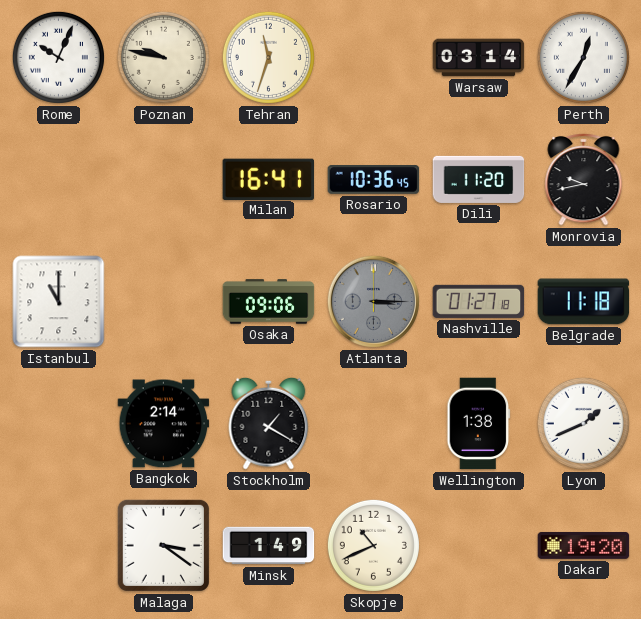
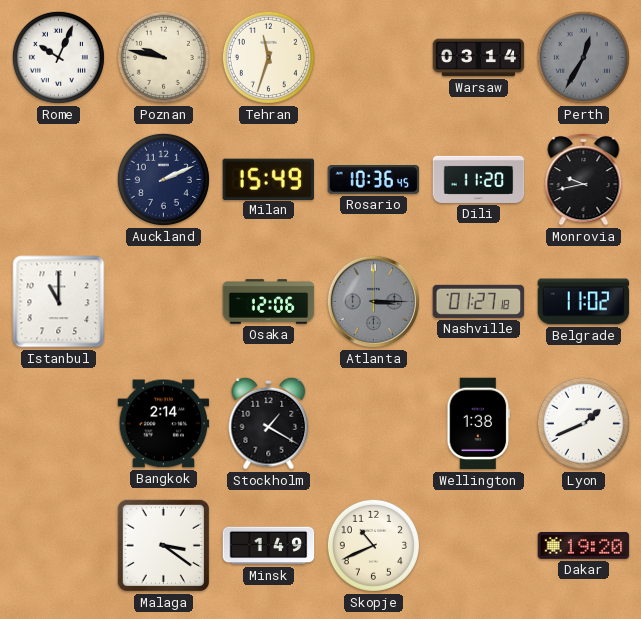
Perth dial: white -> grey (583, 57)
Auckland: none -> 2:11 (163, 179)
Milan: 16:41 -> 15:49 (268, 179)
Osaka: 09:06 -> 12:06 (269, 302)
Belgrade: 11:18 -> 11:02 (584, 302)
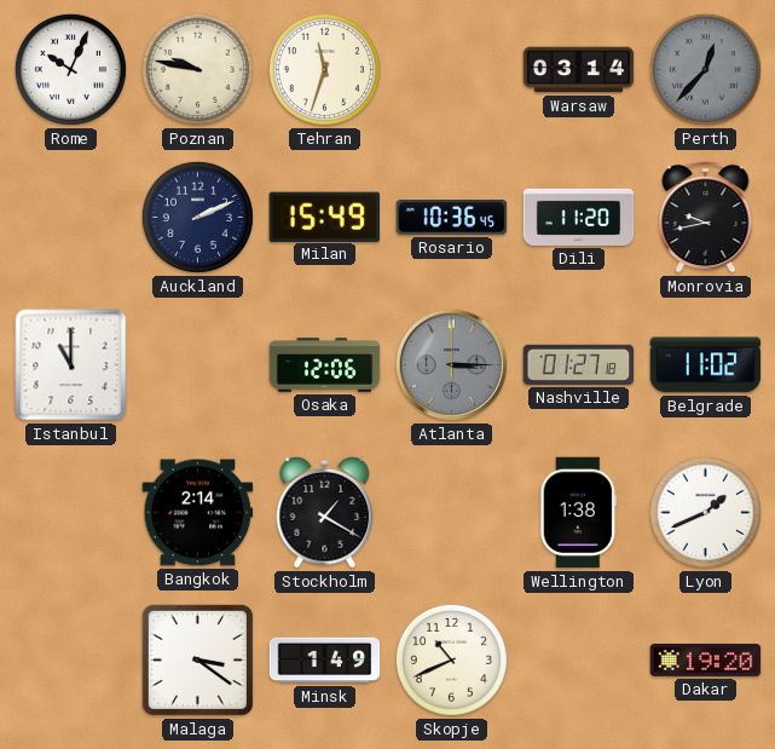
Perth: 12:35 -> 12:37 (705, 69)
